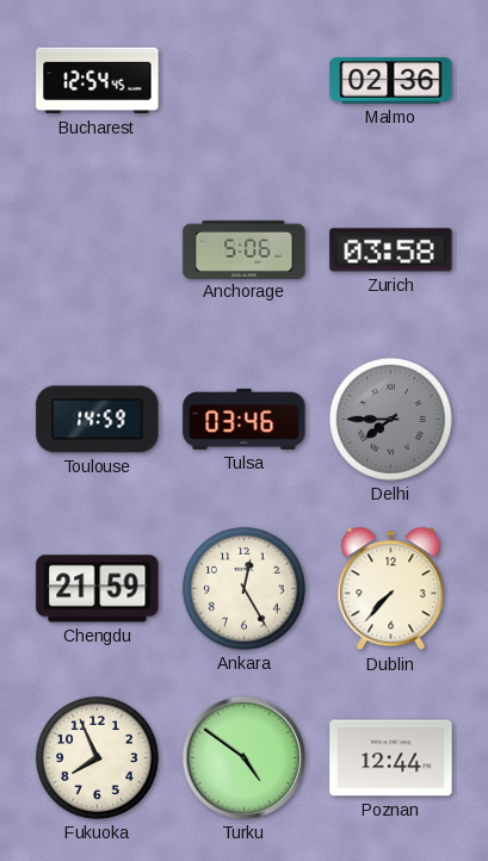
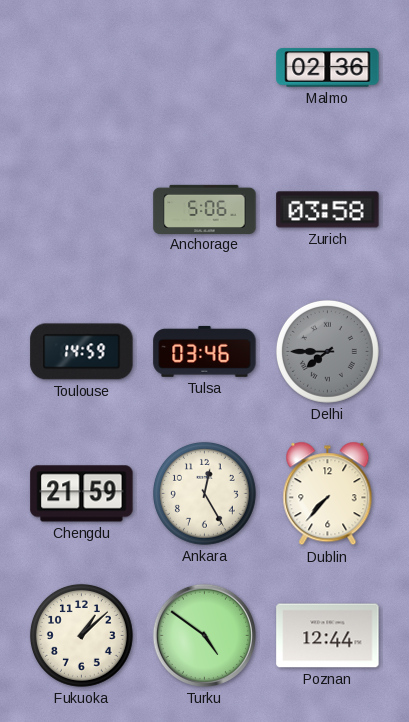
Bucharest: 12:54 -> none (98, 81)
Fukuoka: 7:56 -> 1:08 (81, 635)
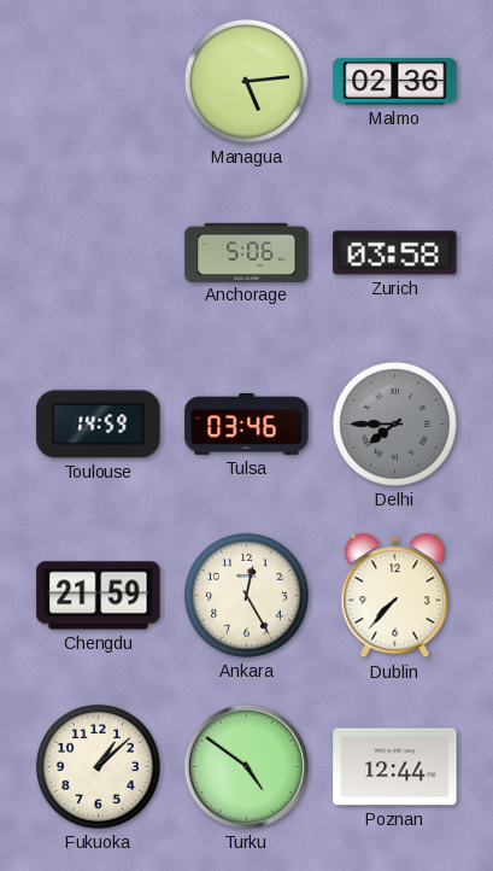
Managua: none -> 5:14 (246, 81)
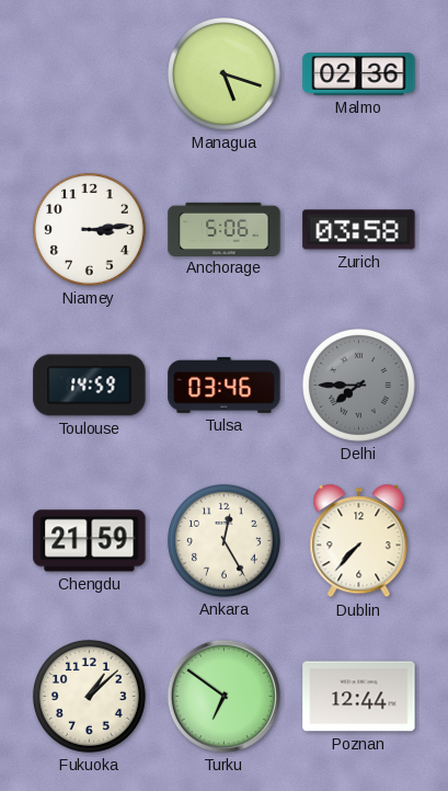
Managua: 5:14 -> 5:18 (223, 73)
Niamey: none -> 3:14 (89, 229)
Turku: 4:51 -> 6:51 (223, 696)
